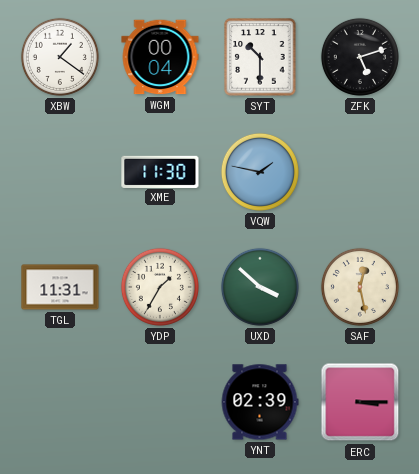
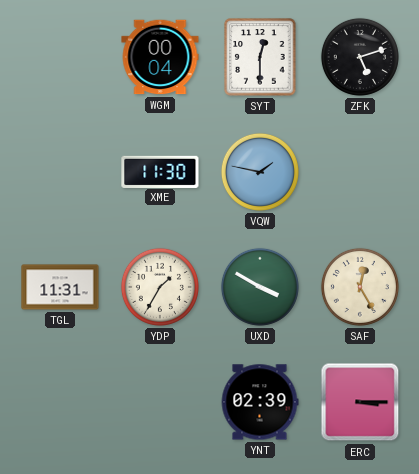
XBW: 1:21 -> none (60, 57)
SYT: 10:30 -> 12:30 (260, 57)
UXD: 3:52 -> 3:50 (260, 287)
SAF: 12:28 -> 12:25 (360, 287)
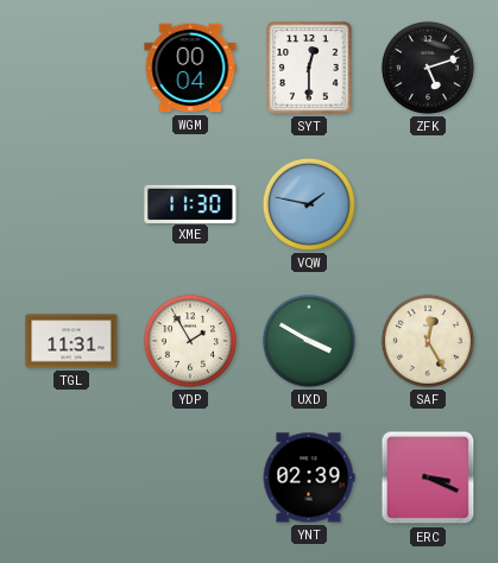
YDP: 1:35 -> 1:55 (190, 341)
ERC: 3:15 -> 3:19 (428, 477)
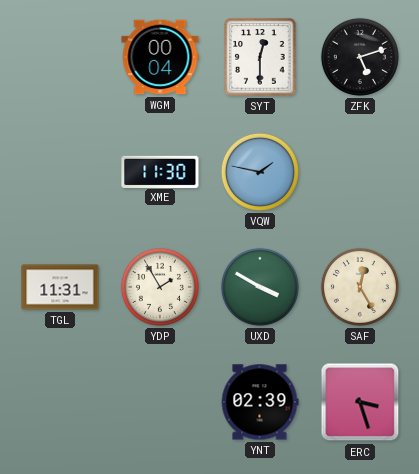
ERC: 3:19 -> 3:27 (360, 402)
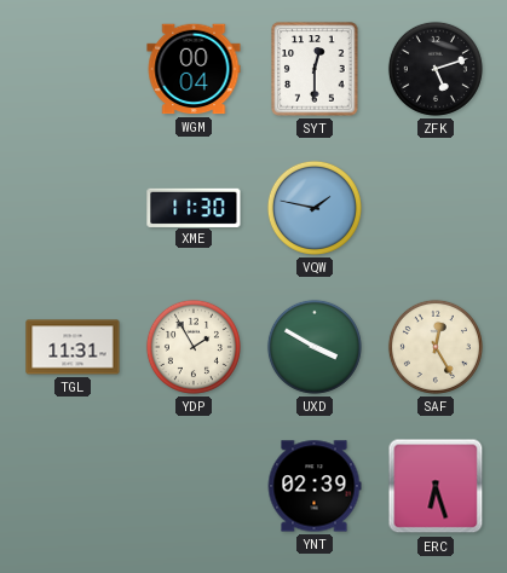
ERC: 3:27 -> 6:27 (436, 486)
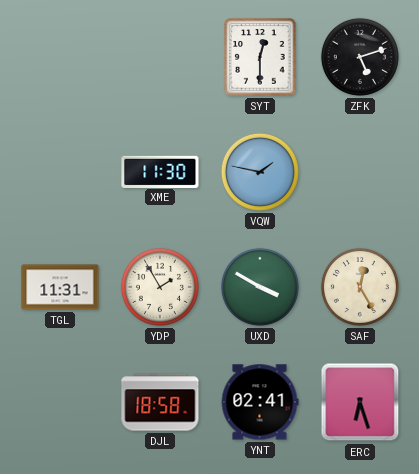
WGM: 00:04 -> none (194, 69)
DJL: none -> 18:58 (160, 402)
YNT: 02:39 -> 02:41 (260, 402)
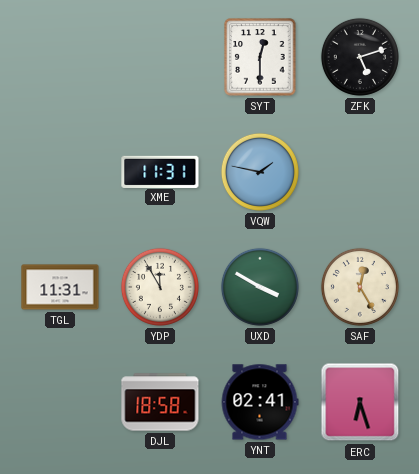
XME: 11:30 -> 11:31 (160, 171)
YDP: 1:55 -> 11:55 (160, 287)
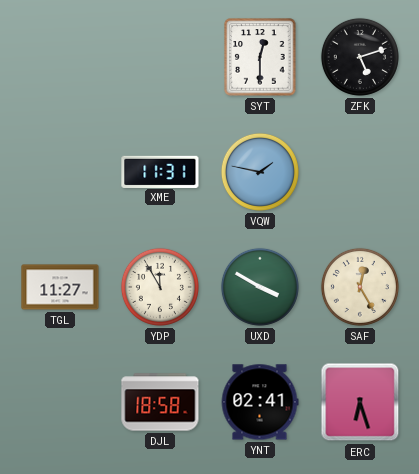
TGL: 11:31 -> 11:27 (60, 287)
